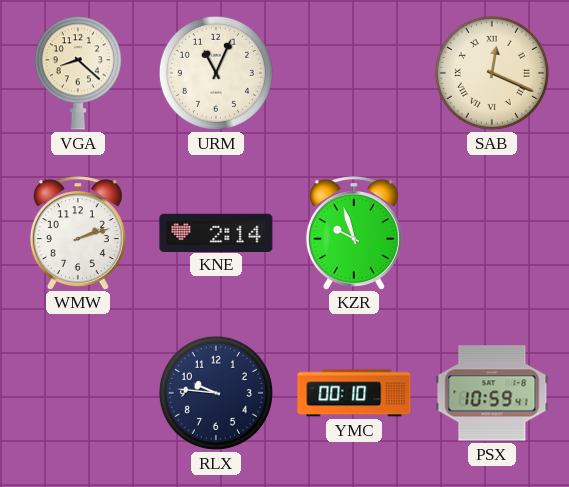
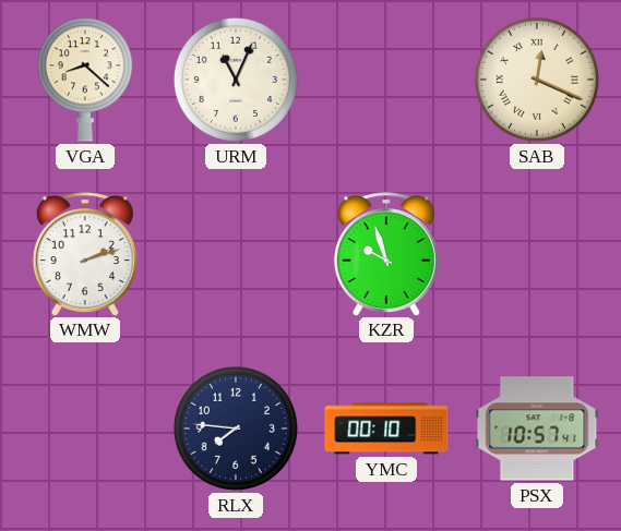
KNE: 2:14 -> none (216, 232)
RLX: 9:46 -> 7:46 (236, 429)
PSX: 10:59 -> 10:57 (537, 429)
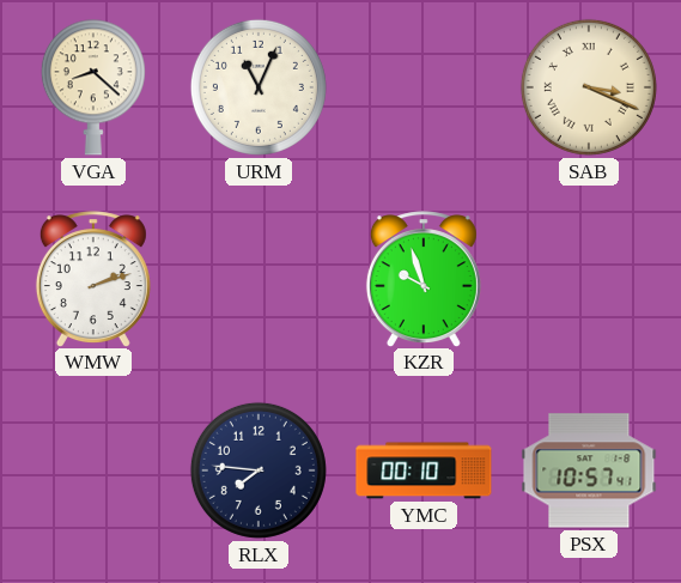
SAB: 12:19 -> 3:19 (589, 87)
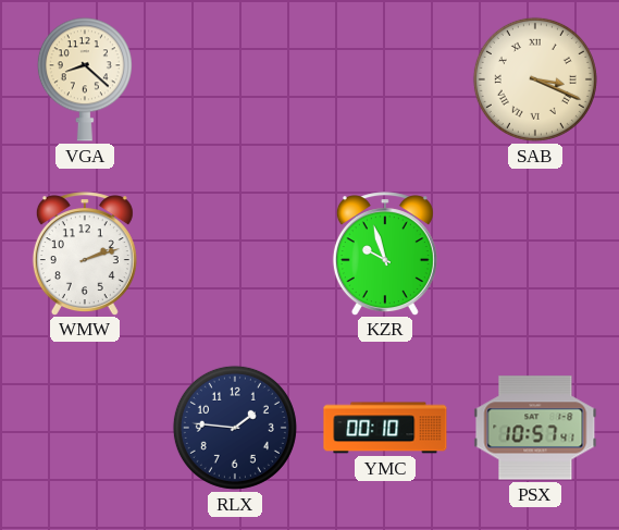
URM: 11:04 -> none (259, 87)
RLX: 7:46 -> 1:46 (235, 428)
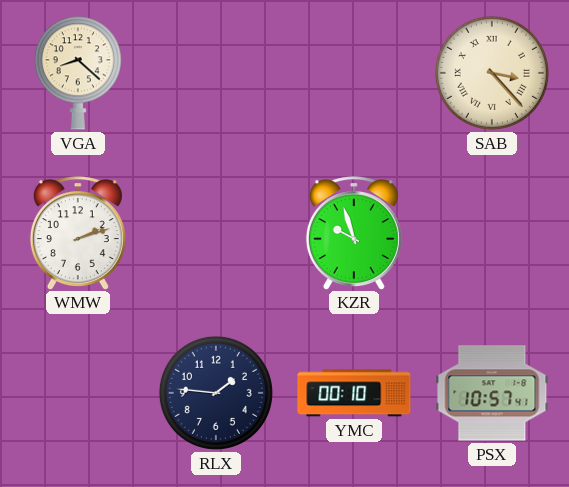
SAB: 3:19 -> 3:23 (492, 73)
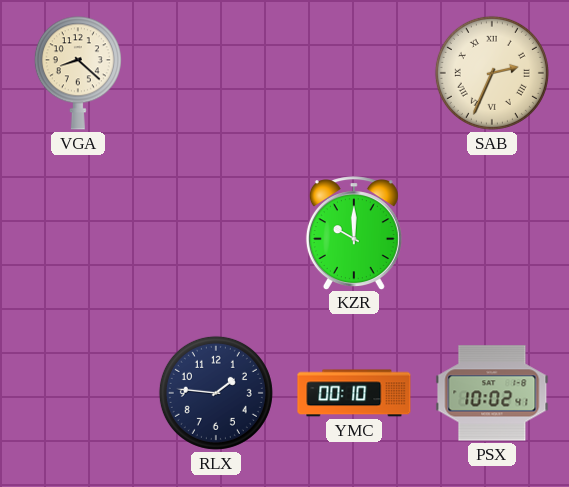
SAB: 3:23 -> 2:34 (492, 73)
WMW: 2:12 -> none (78, 233)
KZR: 9:57 -> 10:00 (354, 233)
PSX: 10:57 -> 10:02 (492, 393)
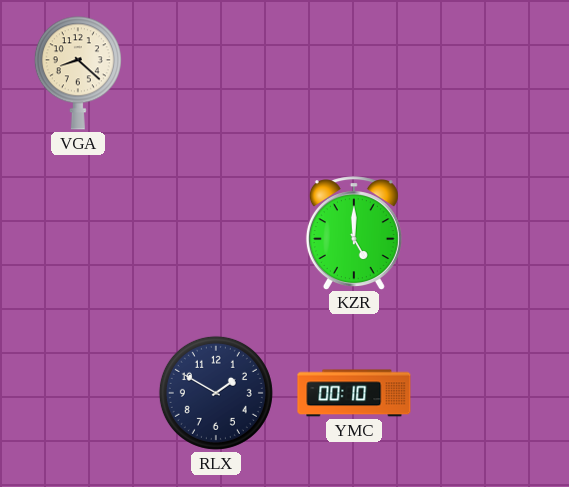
SAB: 2:34 -> none (492, 73)
KZR: 10:00 -> 5:00 (354, 233)
RLX: 1:46 -> 1:50 (216, 393)
PSX: 10:02 -> none (492, 393)
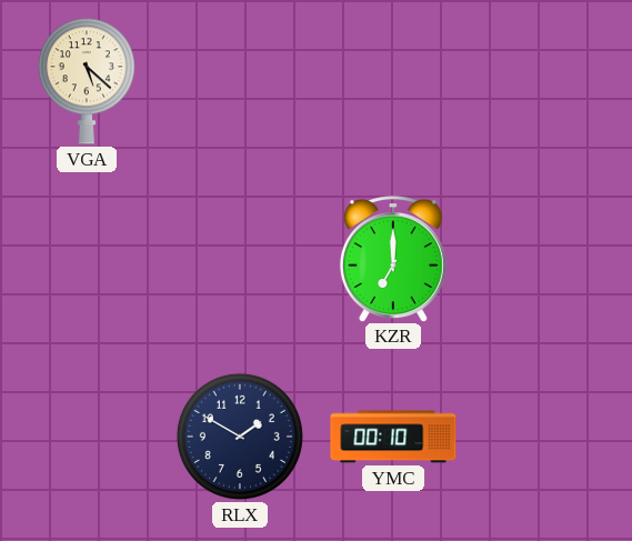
VGA: 8:22 -> 5:22 (87, 81)
KZR: 5:00 -> 7:00 (393, 259)
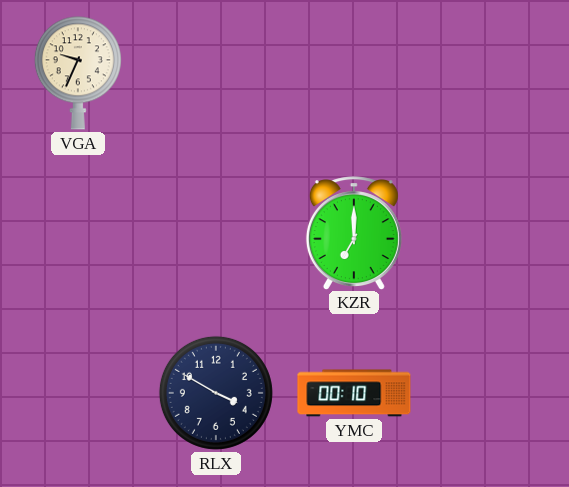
VGA: 5:22 -> 9:34 (78, 73)
RLX: 1:50 -> 3:50 (216, 393)
